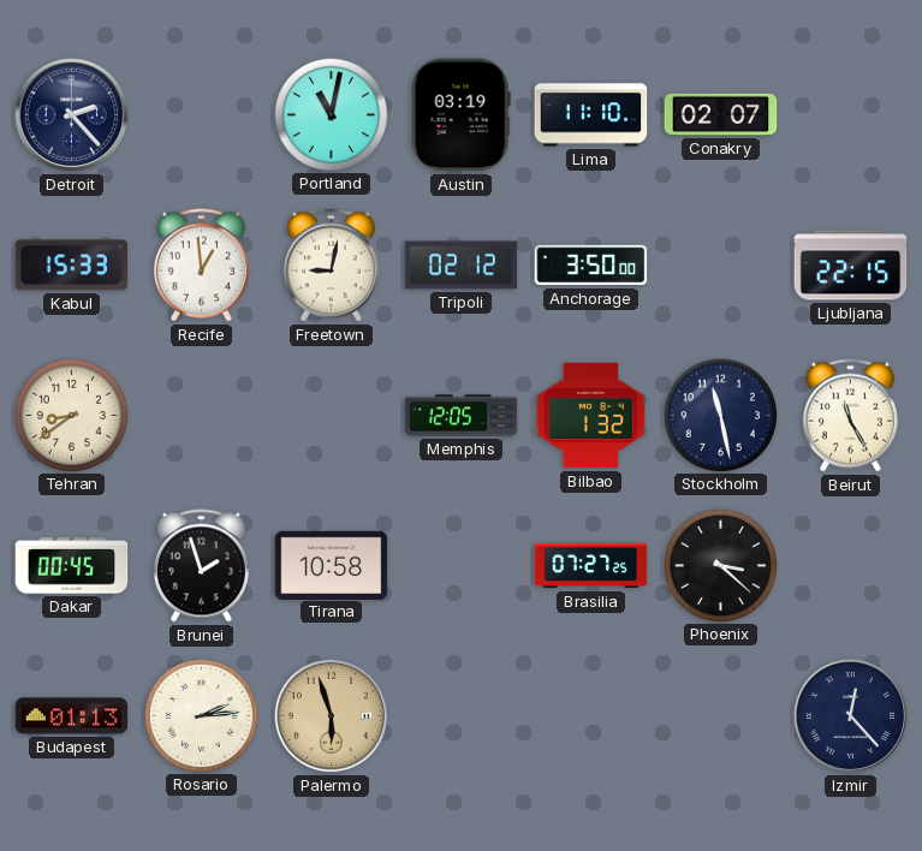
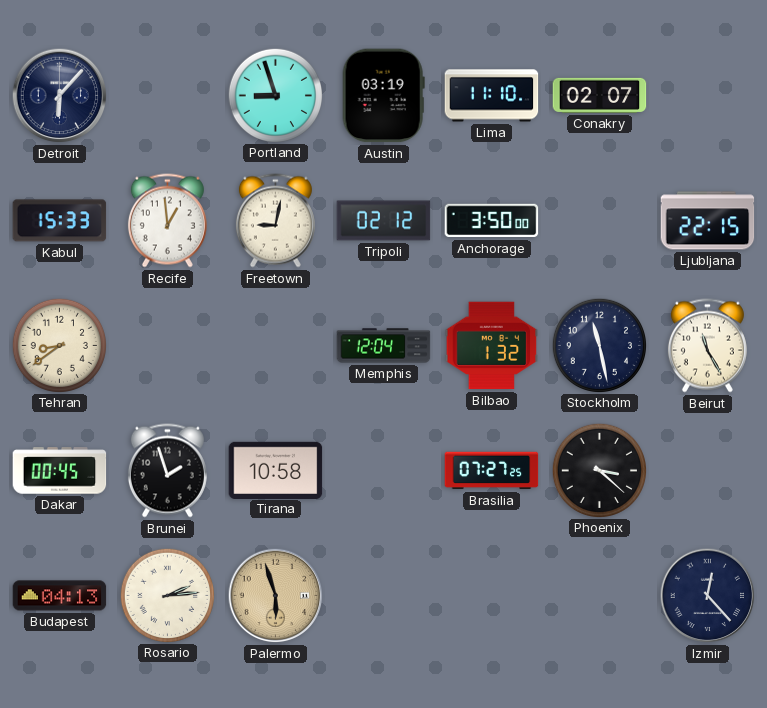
Detroit: 2:23 -> 6:07 (60, 96)
Portland: 11:02 -> 8:57 (275, 95)
Memphis: 12:05 -> 12:04 (384, 346)
Budapest: 01:13 -> 04:13 (60, 596)
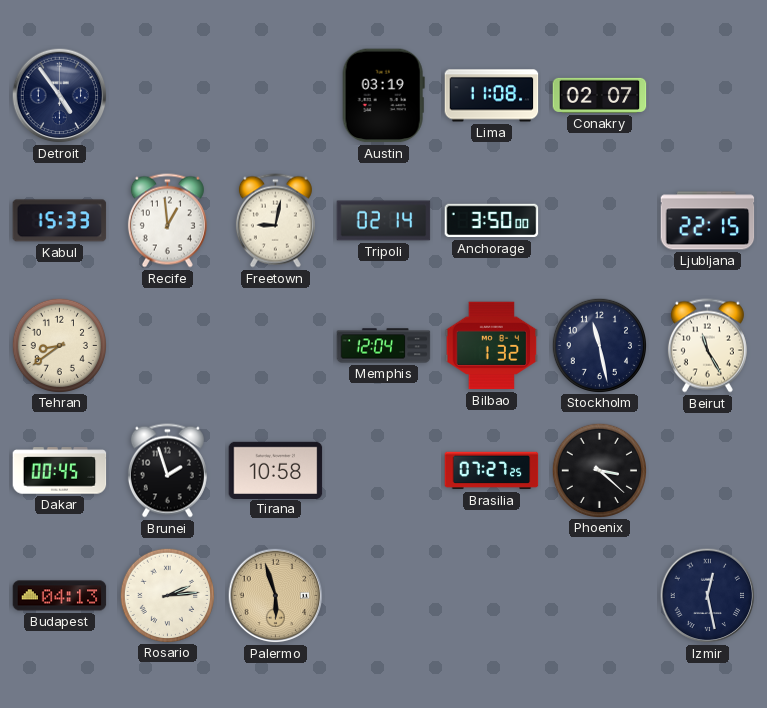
Detroit: 6:07 -> 4:54 (60, 96)
Portland: 8:57 -> none (275, 95)
Lima: 11:10 -> 11:08 (492, 96)
Tripoli: 02:12 -> 02:14 (384, 221)
Izmir: 12:23 -> 12:28 (708, 596)
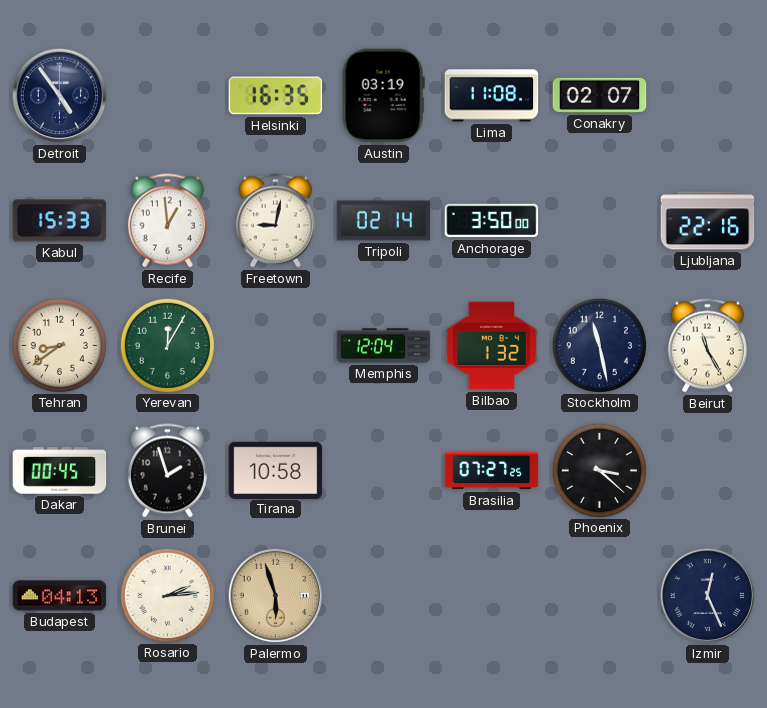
Helsinki: none -> 16:35 (276, 96)
Ljubljana: 22:15 -> 22:16 (708, 221)
Yerevan: none -> 12:05 (167, 345)
Izmir: 12:28 -> 12:26 (708, 596)
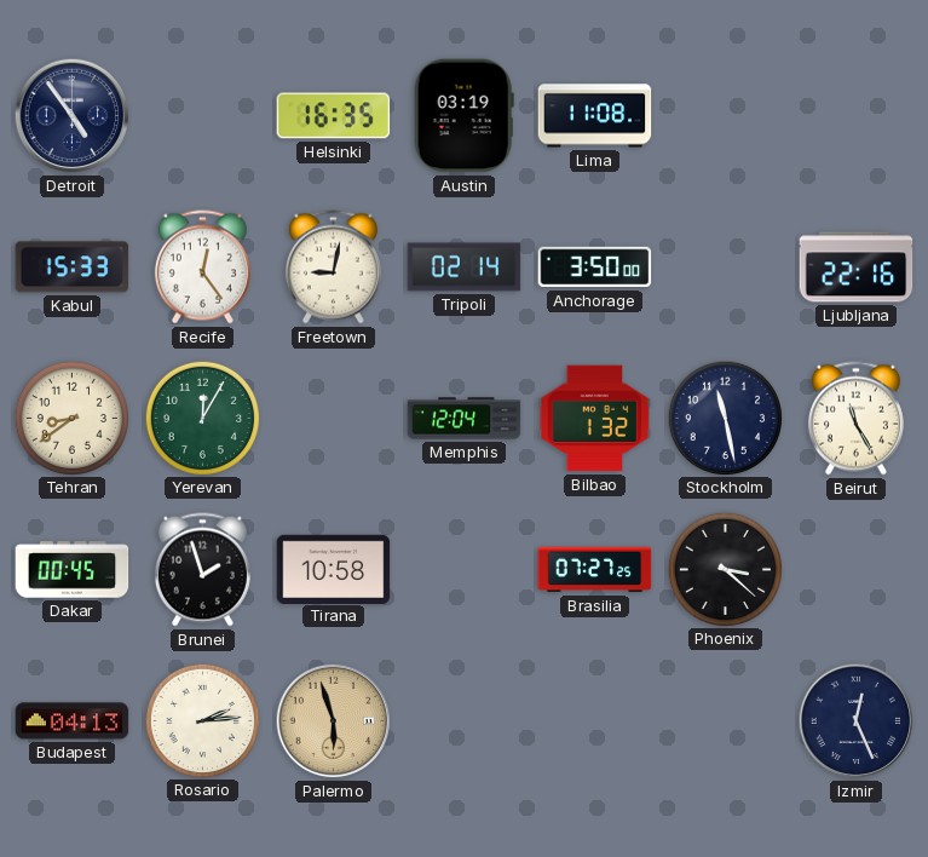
Conakry: 02:07 -> none (600, 95)
Recife: 12:59 -> 12:24 (202, 268)
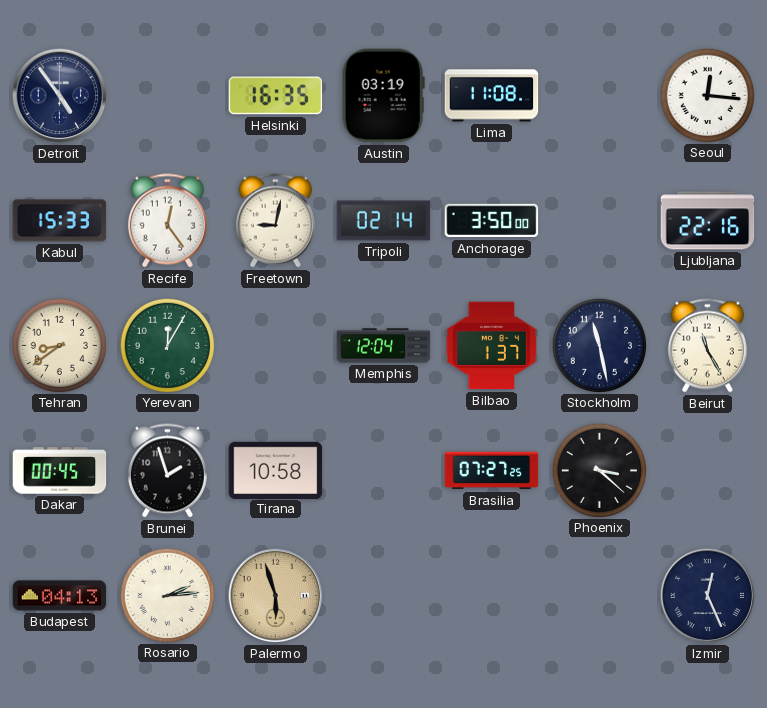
Seoul: none -> 12:16 (707, 95)
Bilbao: 1:32 -> 1:37 (492, 346)
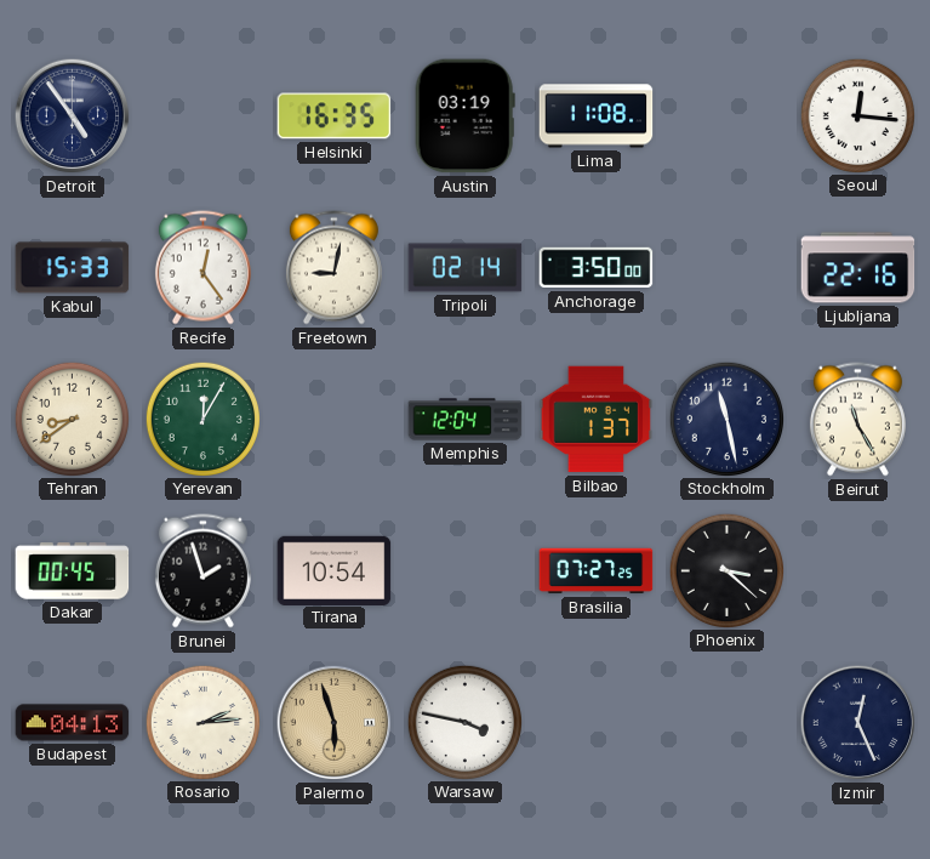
Tirana: 10:58 -> 10:54 (335, 570)
Warsaw: none -> 3:47 (464, 722)
